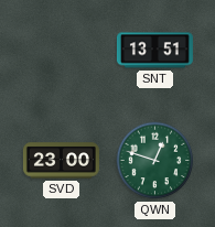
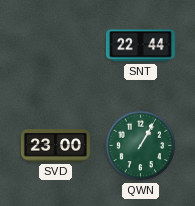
SNT: 13:51 -> 22:44 (140, 46)
QWN: 12:48 -> 1:05 (141, 146)
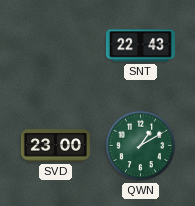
SNT: 22:44 -> 22:43 (140, 46)
QWN: 1:05 -> 1:10 (141, 146)
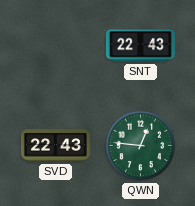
SVD: 23:00 -> 22:43 (55, 146)
QWN: 1:10 -> 12:46 (141, 146)
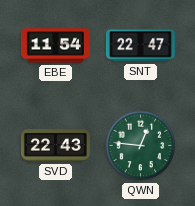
EBE: none -> 11:54 (55, 46)
SNT: 22:43 -> 22:47 (140, 46)
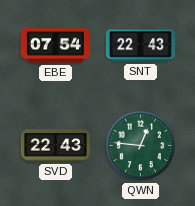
EBE: 11:54 -> 07:54 (55, 46)
SNT: 22:47 -> 22:43 (140, 46)
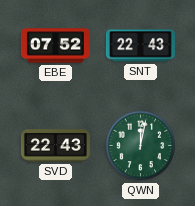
EBE: 07:54 -> 07:52 (55, 46)
QWN: 12:46 -> 12:02 (141, 146)
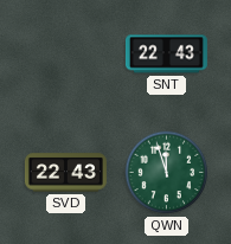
EBE: 07:52 -> none (55, 46)
QWN: 12:02 -> 11:57 (167, 173)
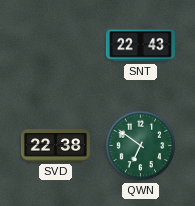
SVD: 22:43 -> 22:38 (55, 146)
QWN: 11:57 -> 6:51 (141, 146)
